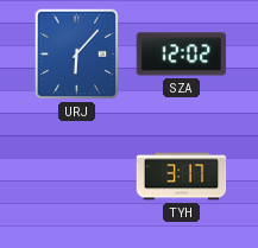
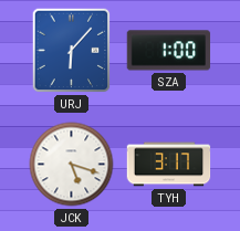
SZA: 12:02 -> 1:00 (169, 51)
JCK: none -> 5:18 (72, 165)
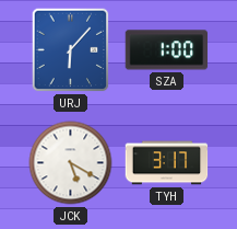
JCK: 5:18 -> 5:20 (71, 163)
